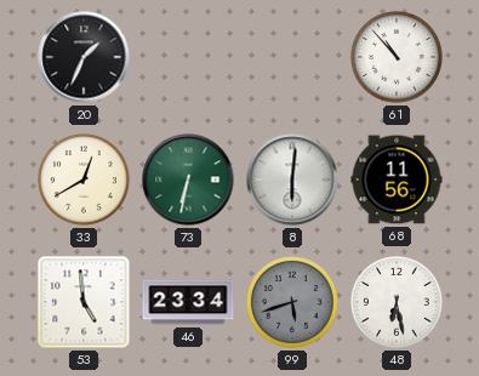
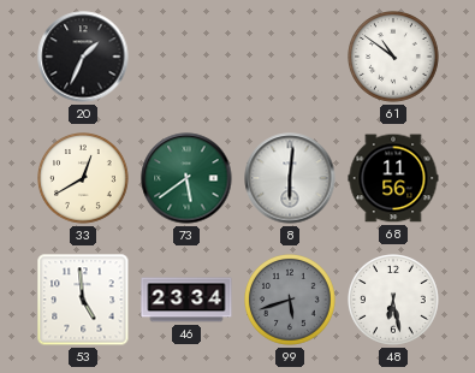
61: 10:53 -> 10:51 (394, 58)
73: 6:32 -> 5:39 (186, 178)
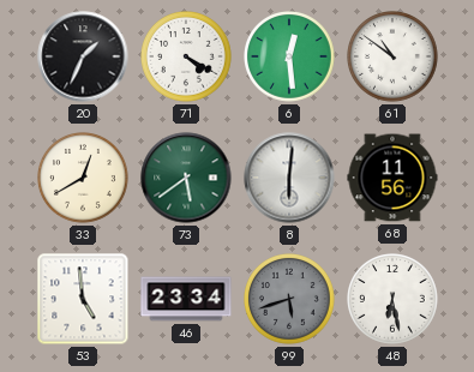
71: none -> 4:20 (187, 58)
6: none -> 12:29 (290, 58)
